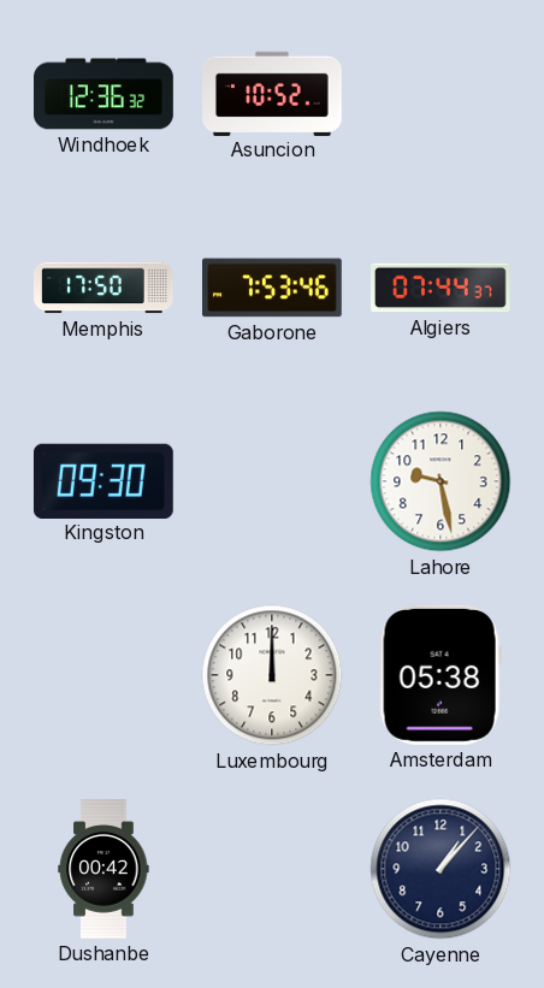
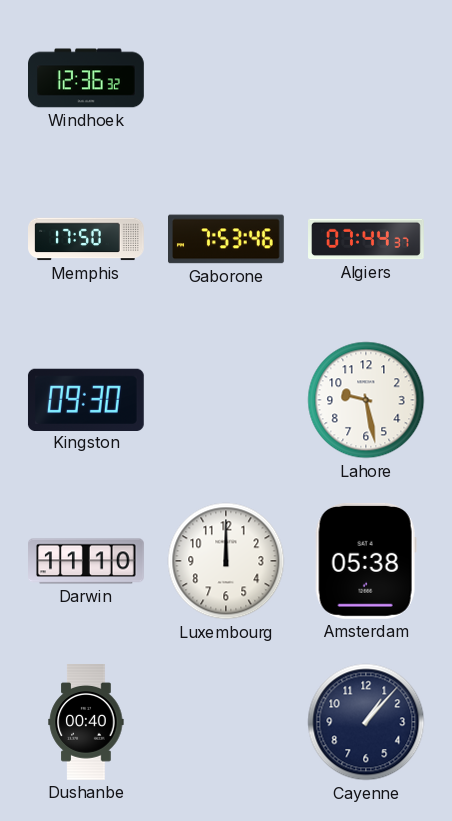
Asuncion: 10:52 -> none (273, 93)
Darwin: none -> 11:10 (87, 561)
Dushanbe: 00:42 -> 00:40 (86, 723)
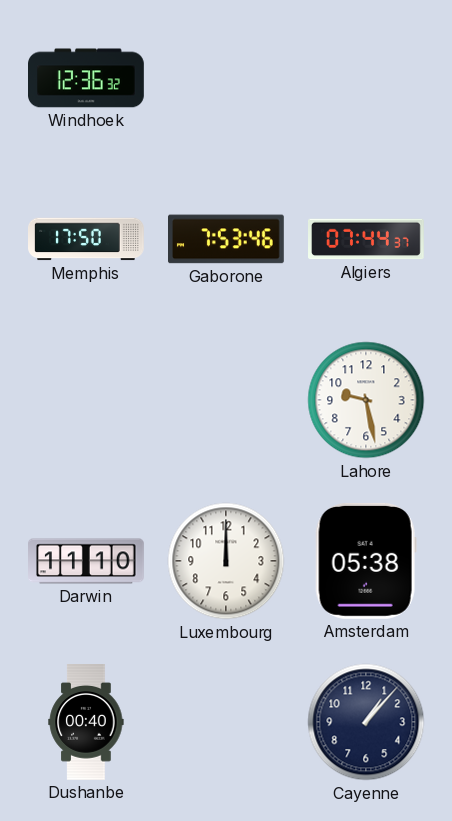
Kingston: 09:30 -> none (86, 399)
